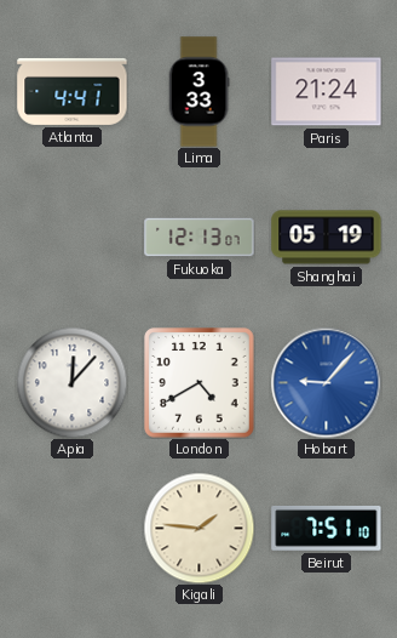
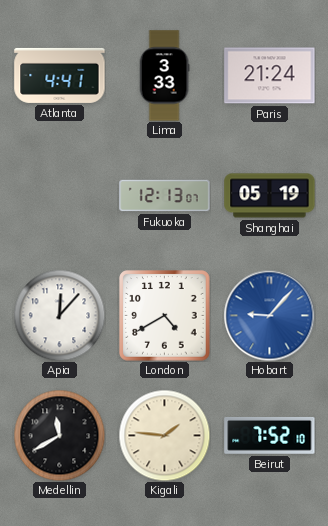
Medellin: none -> 11:40 (59, 435)
Beirut: 7:51 -> 7:52 (270, 435)
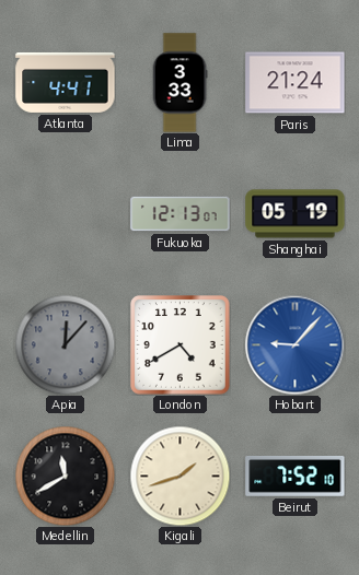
Apia dial: white -> grey (65, 344)
Kigali: 1:46 -> 1:42 (179, 476)
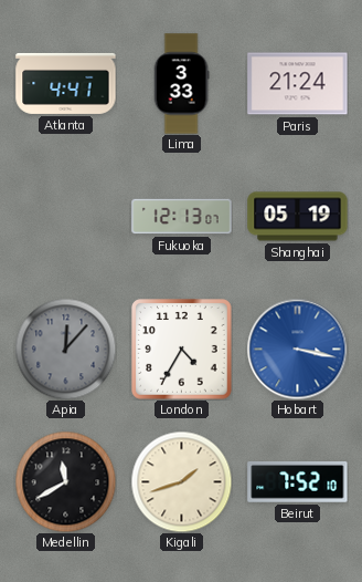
London: 4:40 -> 4:35 (182, 350)
Hobart: 9:07 -> 3:17 (297, 349)
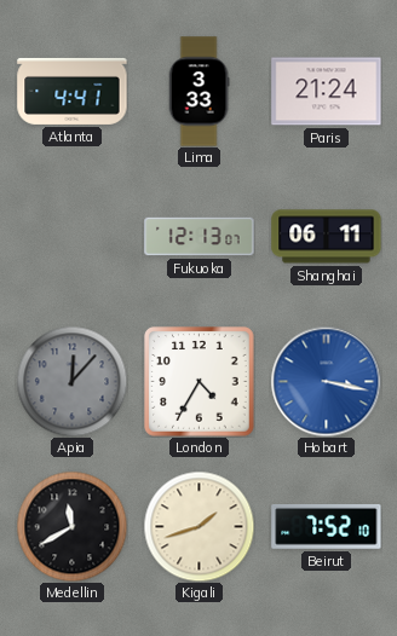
Shanghai: 05:19 -> 06:11 (327, 237)
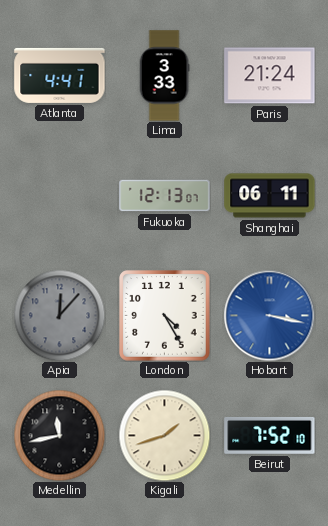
London: 4:35 -> 4:25 (165, 316)
Medellin: 11:40 -> 11:43 (59, 435)
